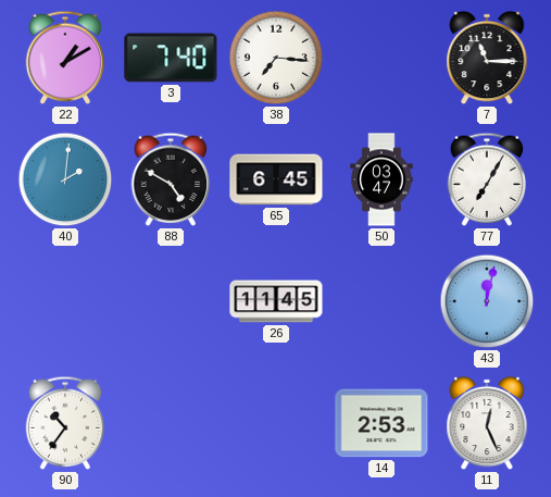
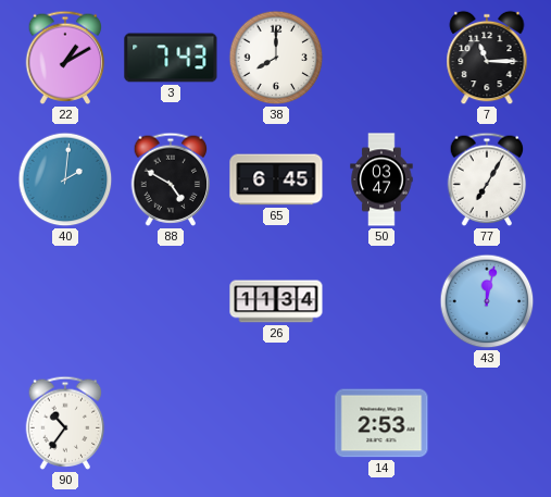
3: 7:40 -> 7:43 (171, 58)
38: 7:16 -> 8:00 (276, 58)
26: 11:45 -> 11:34 (276, 301)
11: 12:26 -> none (487, 423)
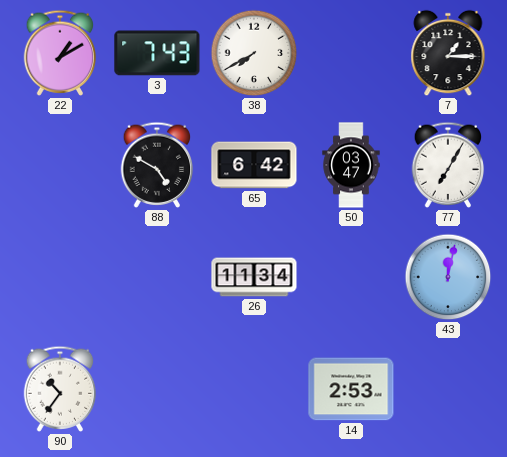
38: 8:00 -> 7:40 (254, 53)
7: 11:15 -> 1:15 (448, 53)
40: 2:01 -> none (65, 179)
65: 6:45 -> 6:42 (254, 165)
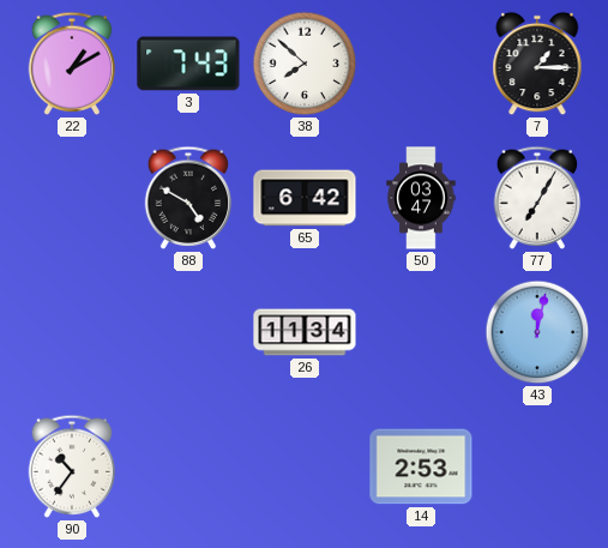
38: 7:40 -> 7:52 (305, 64)
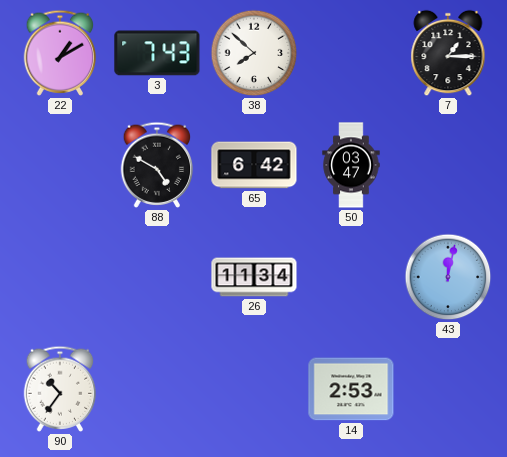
77: 7:05 -> none (537, 198)
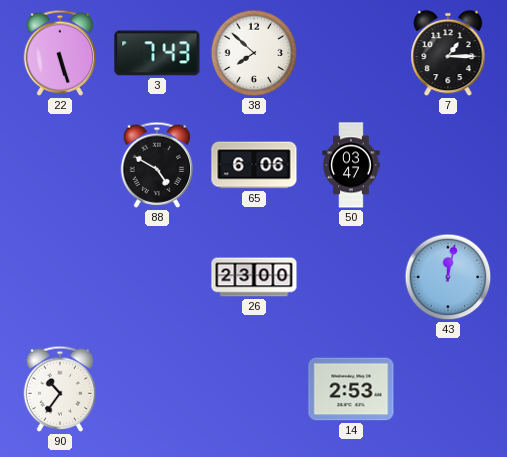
22: 1:10 -> 5:27 (60, 53)
65: 6:42 -> 6:06 (254, 165)
26: 11:34 -> 23:00 (254, 277)
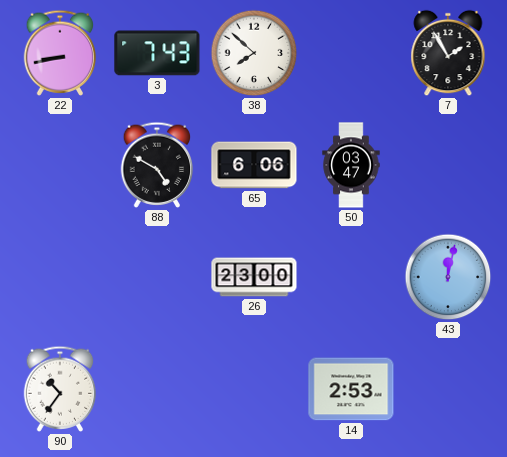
22: 5:27 -> 8:43 (60, 53)
7: 1:15 -> 1:55 (448, 53)
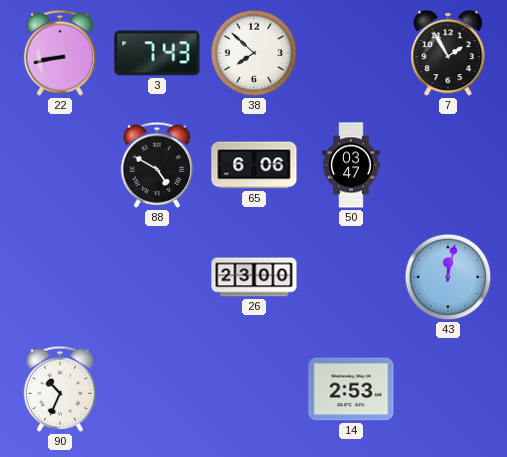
90: 10:36 -> 10:34 (60, 389)
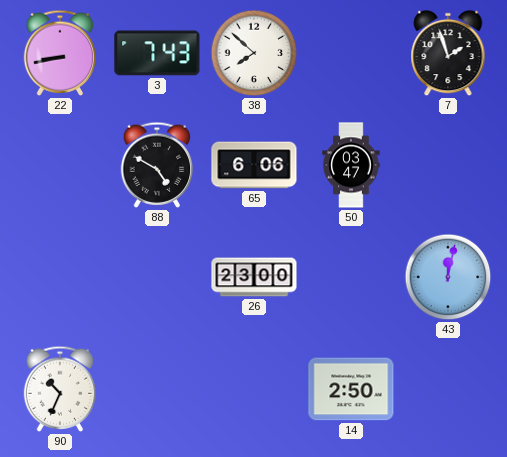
7: 1:55 -> 1:57 (448, 53)
14: 2:53 -> 2:50 (351, 389)
